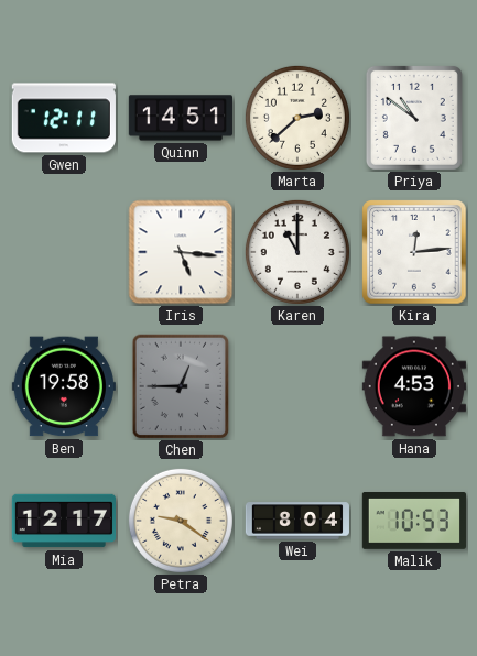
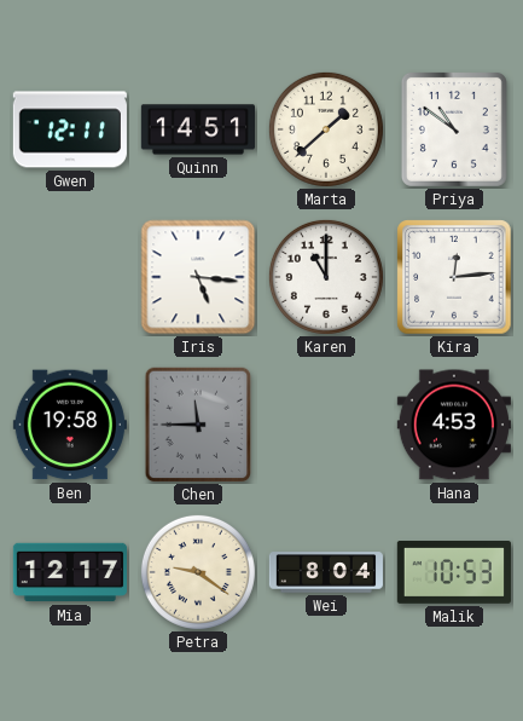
Marta: 2:38 -> 1:38 (326, 129)
Chen: 12:45 -> 11:45 (198, 425)
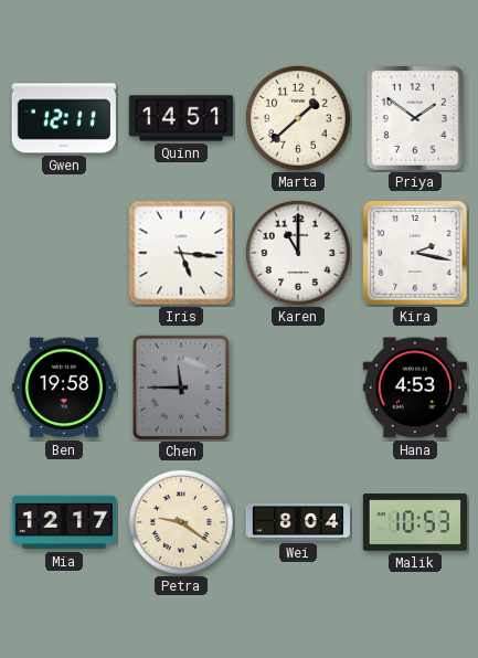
Priya: 10:51 -> 1:51 (415, 118)
Kira: 12:14 -> 2:17 (415, 253)
